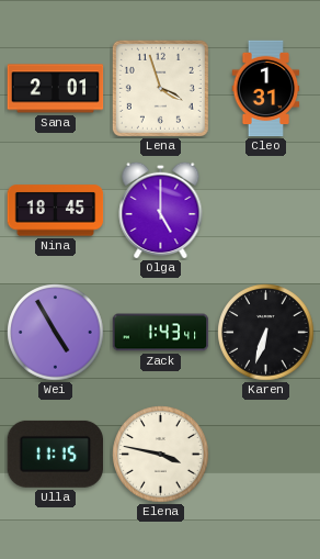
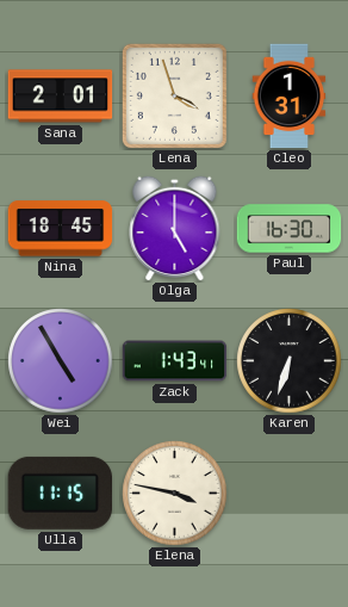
Paul: none -> 16:30 (290, 229)
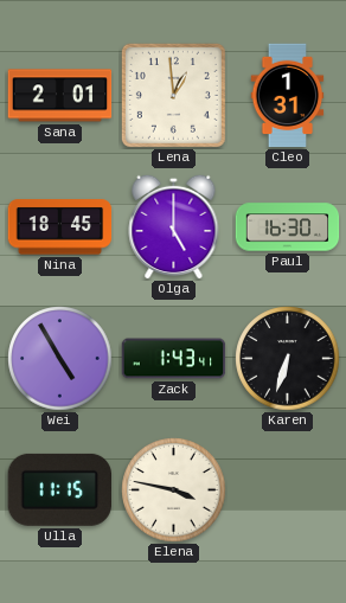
Lena: 3:57 -> 12:59 (173, 95)
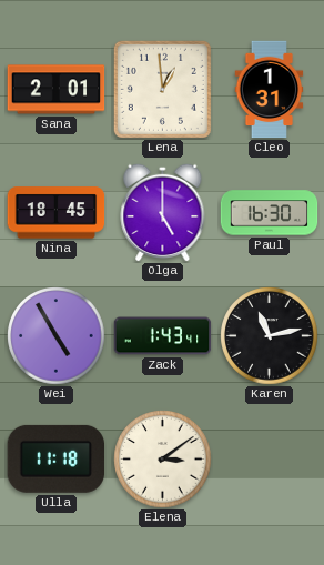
Karen: 6:33 -> 11:13 (270, 336)
Ulla: 11:15 -> 11:18 (55, 458)
Elena: 3:47 -> 3:09 (163, 460)
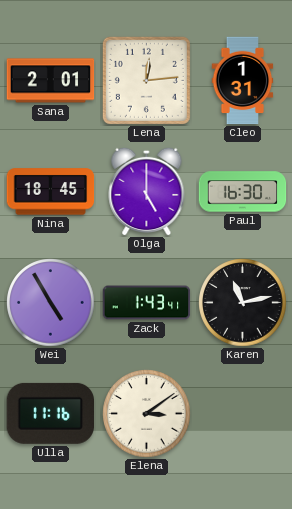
Lena: 12:59 -> 12:14 (146, 80)
Ulla: 11:18 -> 11:16 (50, 413)
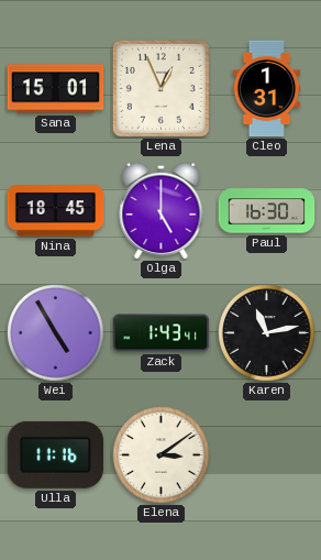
Sana: 2:01 -> 15:01 (56, 89)
Lena: 12:14 -> 12:56 (160, 88)
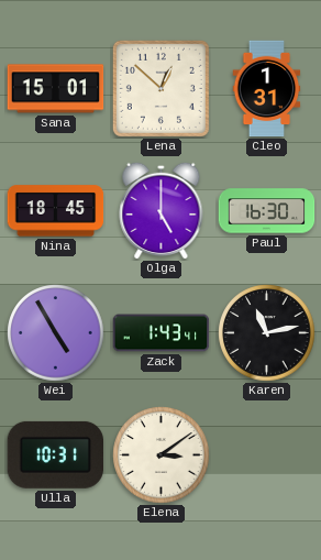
Lena: 12:56 -> 12:52 (160, 88)
Ulla: 11:16 -> 10:31 (55, 454)
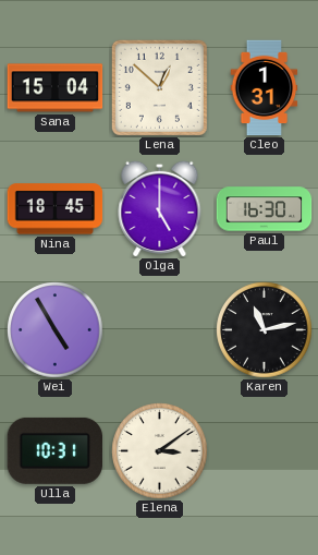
Sana: 15:01 -> 15:04 (56, 88)
Zack: 1:43 -> none (162, 333)
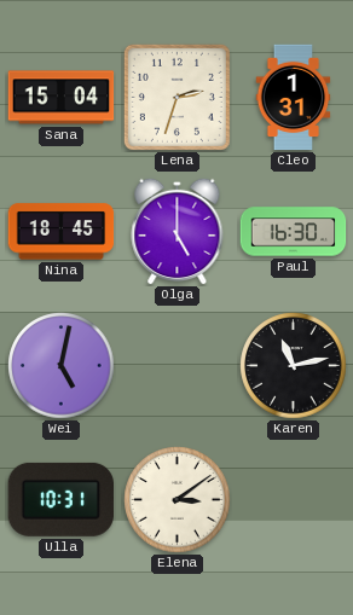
Lena: 12:52 -> 2:33 (176, 97)
Wei: 4:55 -> 5:02 (62, 366)
